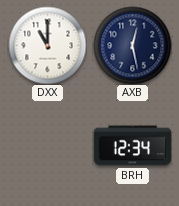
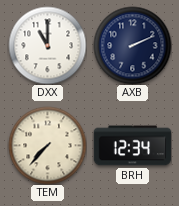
AXB: 12:28 -> 2:11 (132, 45)
TEM: none -> 7:37 (47, 145)
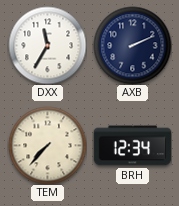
DXX: 11:00 -> 11:35 (47, 45)
